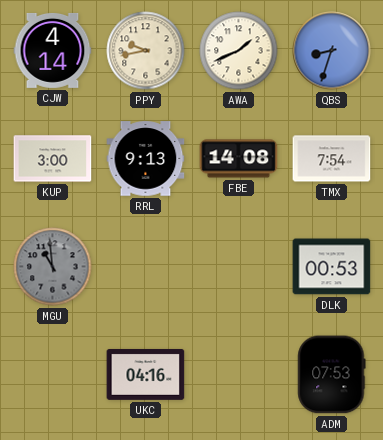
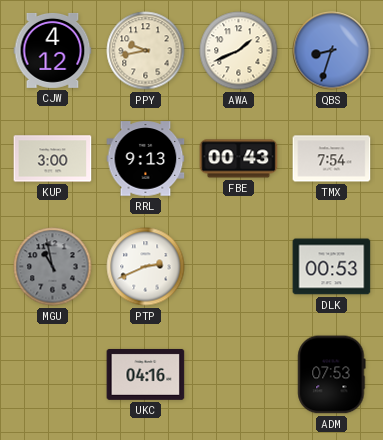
CJW: 4:14 -> 4:12 (53, 50)
FBE: 14:08 -> 00:43 (239, 159)
MGU: 10:59 -> 10:58 (53, 267)
PTP: none -> 2:41 (146, 267)
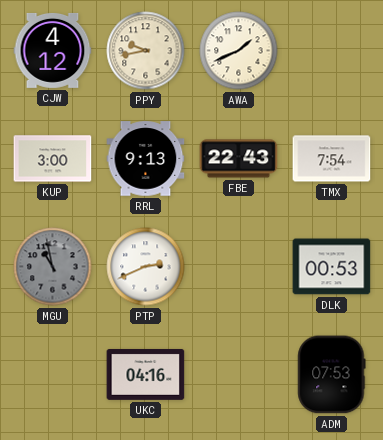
QBS: 8:33 -> none (332, 51)
FBE: 00:43 -> 22:43 (239, 159)
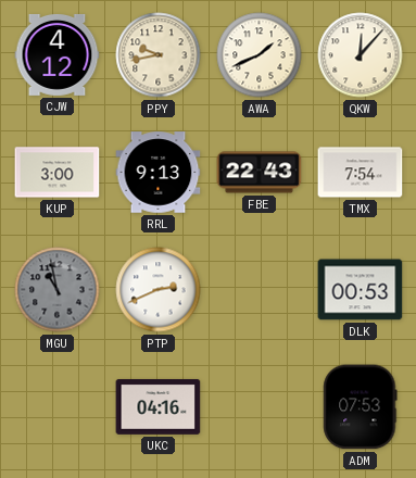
QKW: none -> 12:07 (361, 55)
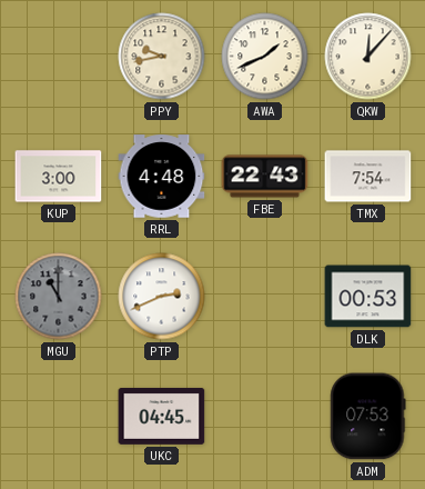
CJW: 4:12 -> none (58, 54)
RRL: 9:13 -> 4:48 (162, 177)
MGU: 10:58 -> 11:00 (59, 297)
UKC: 04:16 -> 04:45 (162, 416)
